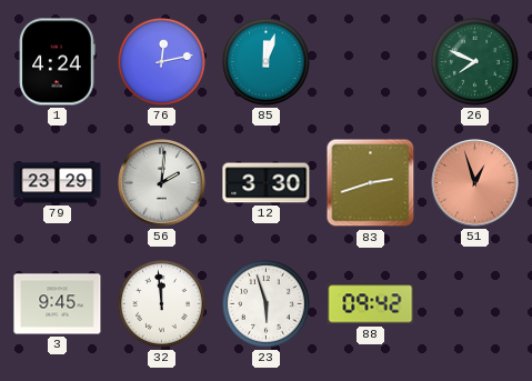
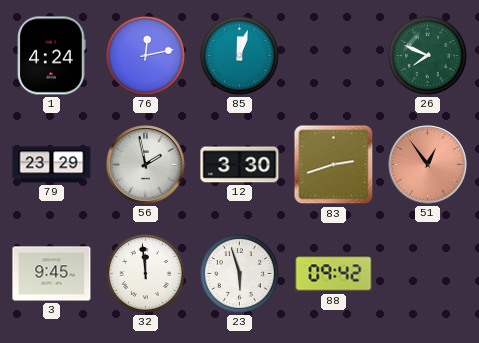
56: 2:01 -> 1:58 (146, 165)
51: 12:57 -> 12:54 (428, 165)
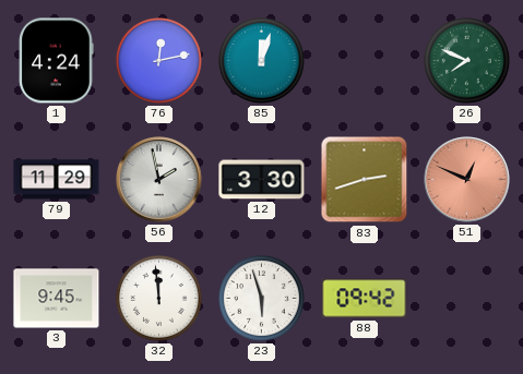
79: 23:29 -> 11:29 (57, 180)
51: 12:54 -> 12:49 (467, 180)
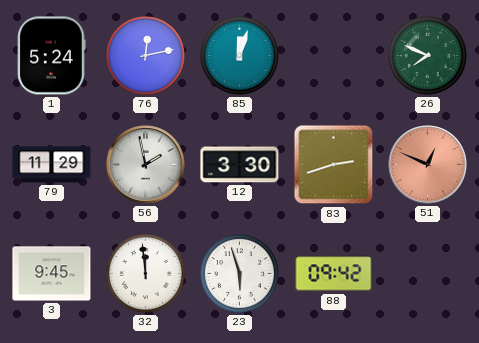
1: 4:24 -> 5:24 (51, 56)
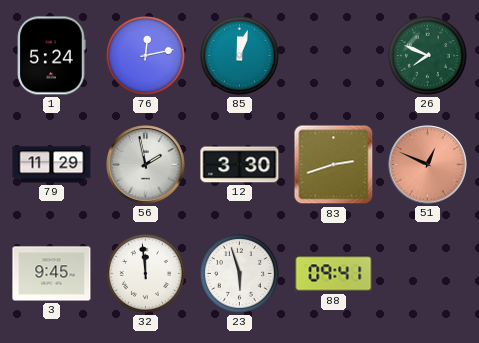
88: 09:42 -> 09:41 (334, 274)
